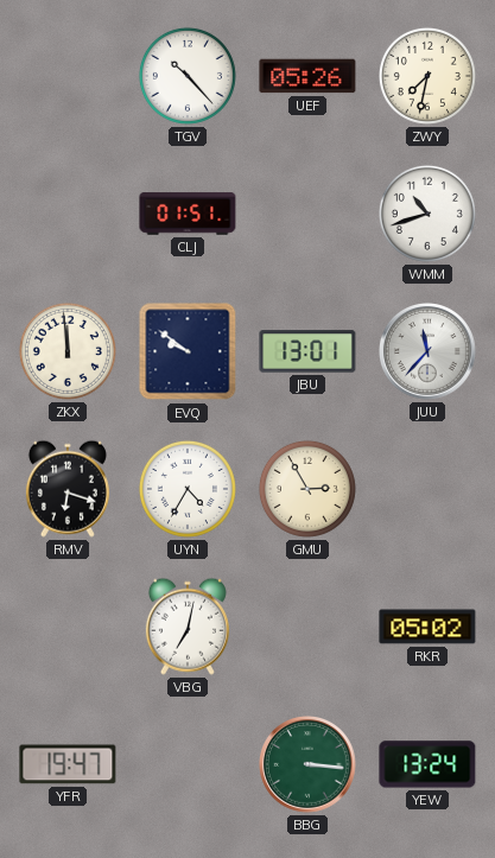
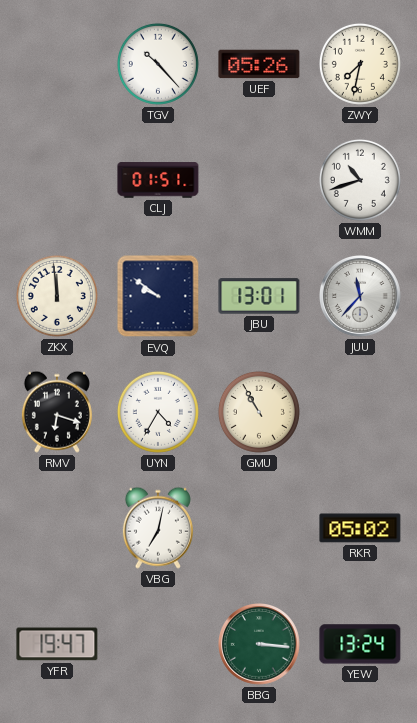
GMU: 2:55 -> 10:55 (259, 412)
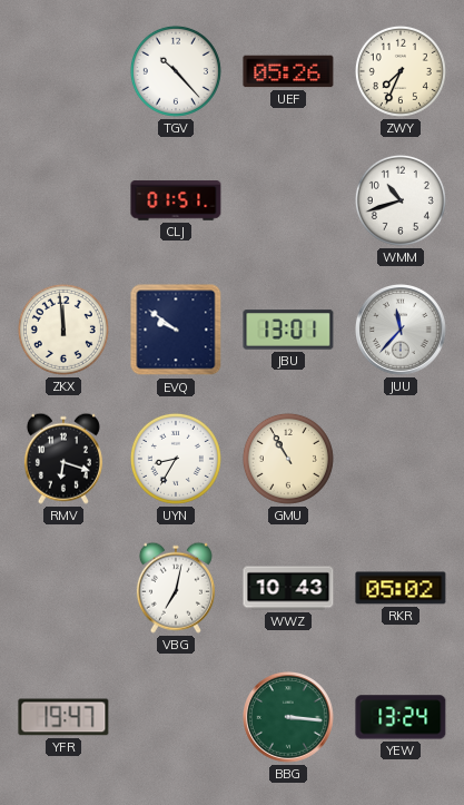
ZWY: 7:32 -> 7:34 (401, 71)
UYN: 4:35 -> 8:35 (176, 459)
WWZ: none -> 10:43 (288, 588)
